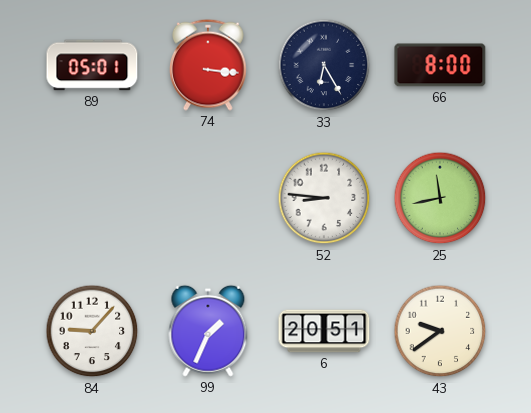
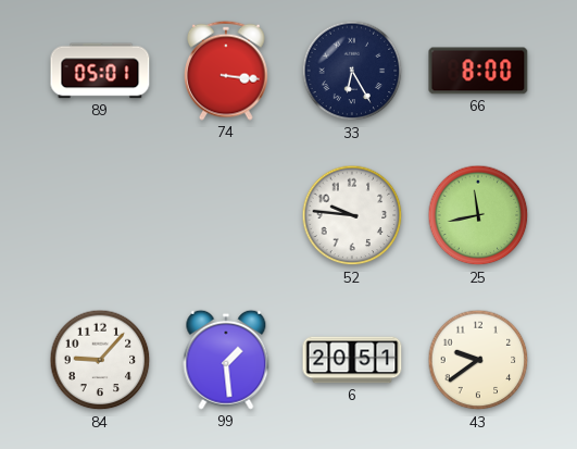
52: 8:46 -> 9:46 (352, 215)
99: 1:34 -> 1:29 (226, 360)
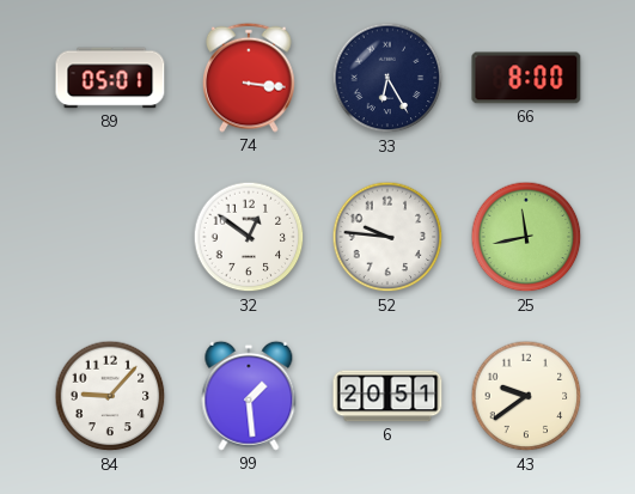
32: none -> 12:51 (249, 237)
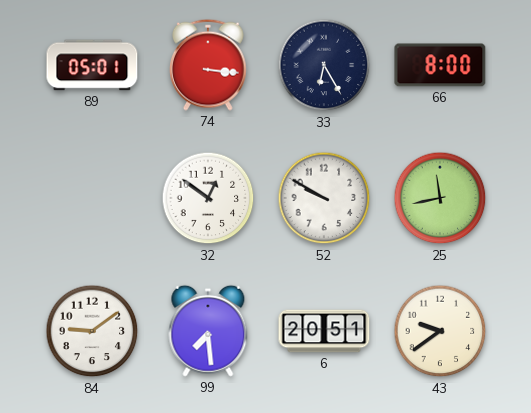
52: 9:46 -> 9:50 (324, 198)
84: 9:07 -> 9:09 (92, 331)
99: 1:29 -> 7:29 (208, 331)
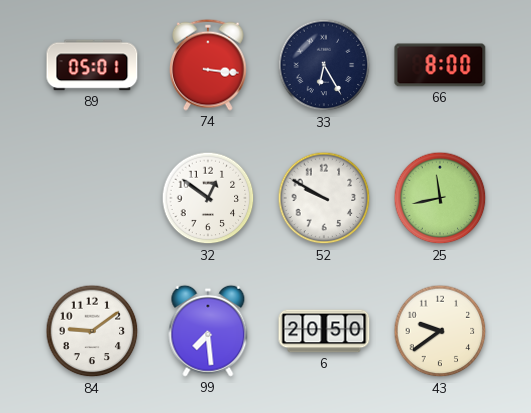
6: 20:51 -> 20:50 (324, 331)
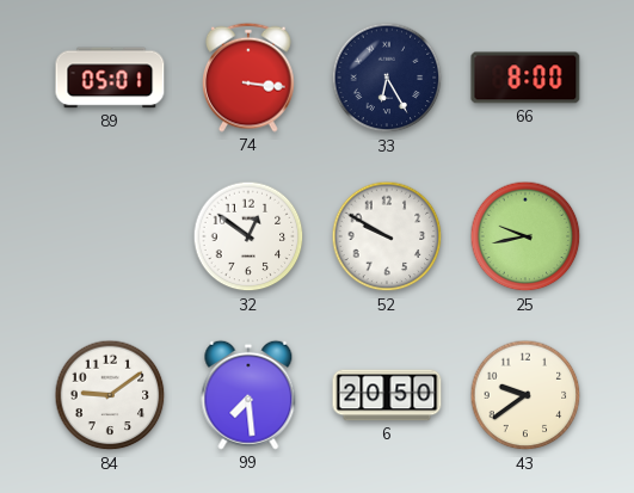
25: 11:43 -> 9:43 (525, 236)
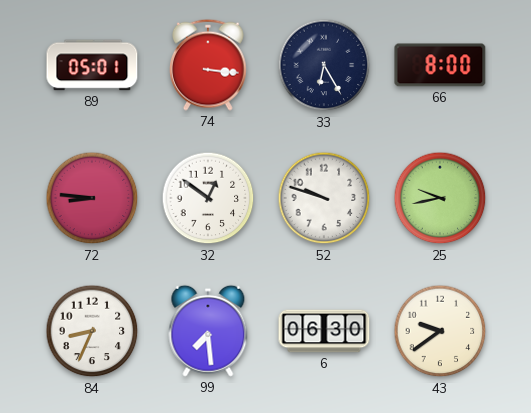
72: none -> 8:46 (92, 198)
52: 9:50 -> 9:48 (324, 198)
84: 9:09 -> 8:34 (92, 331)
6: 20:50 -> 06:30 (324, 331)
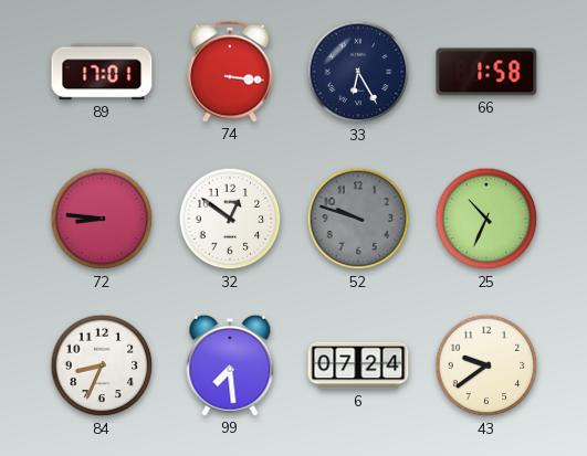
89: 05:01 -> 17:01 (102, 72)
66: 8:00 -> 1:58 (486, 72)
52 dial: white -> grey (358, 219)
25: 9:43 -> 10:34 (486, 219)
6: 06:30 -> 07:24 (358, 365)
